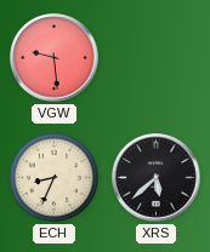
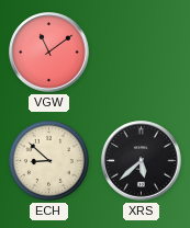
VGW: 9:29 -> 11:09 (49, 53)
ECH: 8:34 -> 8:52 (48, 160)
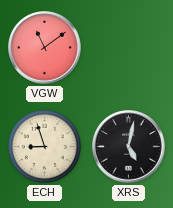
ECH: 8:52 -> 8:57 (44, 146)
XRS: 5:38 -> 5:02 (129, 147)
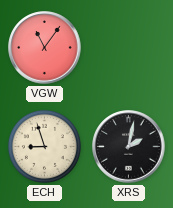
VGW: 11:09 -> 11:06 (45, 48)
XRS: 5:02 -> 2:02 (129, 147)
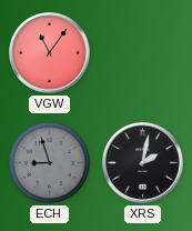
ECH dial: cream -> grey (49, 162)
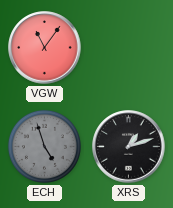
ECH: 8:57 -> 4:57 (44, 146)
XRS: 2:02 -> 1:12 (129, 147)
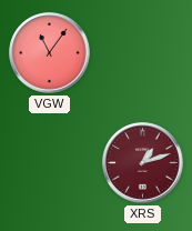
ECH: 4:57 -> none (44, 146)
XRS dial: black -> burgundy (143, 163)
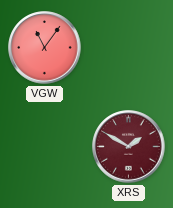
XRS: 1:12 -> 1:50 (129, 147)
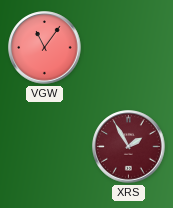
XRS: 1:50 -> 1:55 (129, 147)
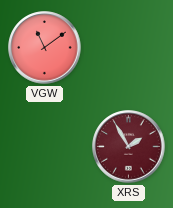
VGW: 11:06 -> 11:09 (45, 48)
